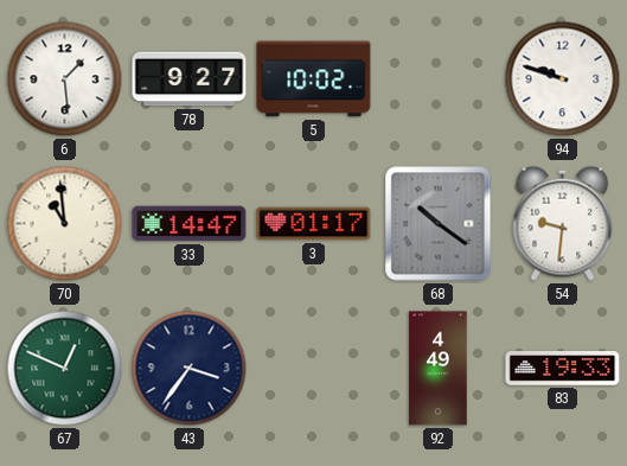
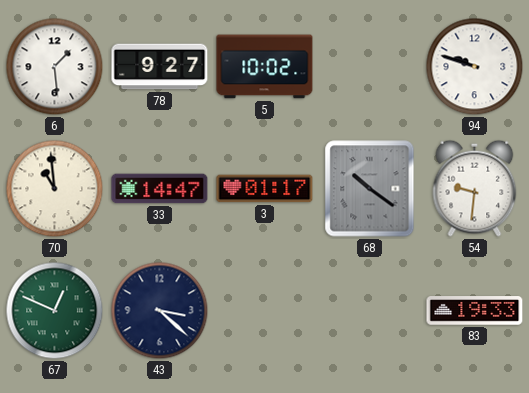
43: 3:36 -> 3:22 (160, 311)
92: 4:49 -> none (439, 369)
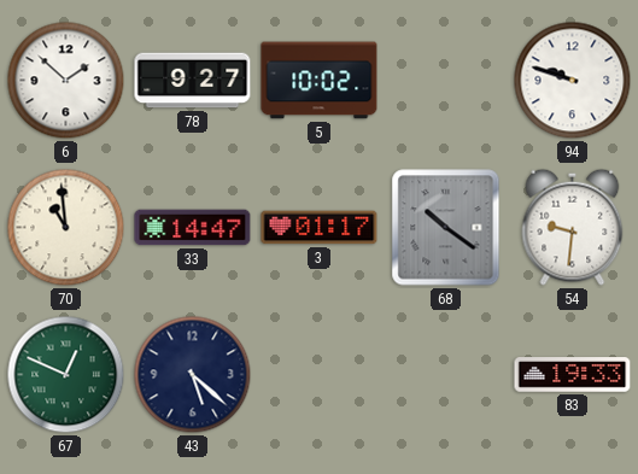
6: 1:29 -> 1:52 (66, 81)
43: 3:22 -> 5:22 (193, 375)
